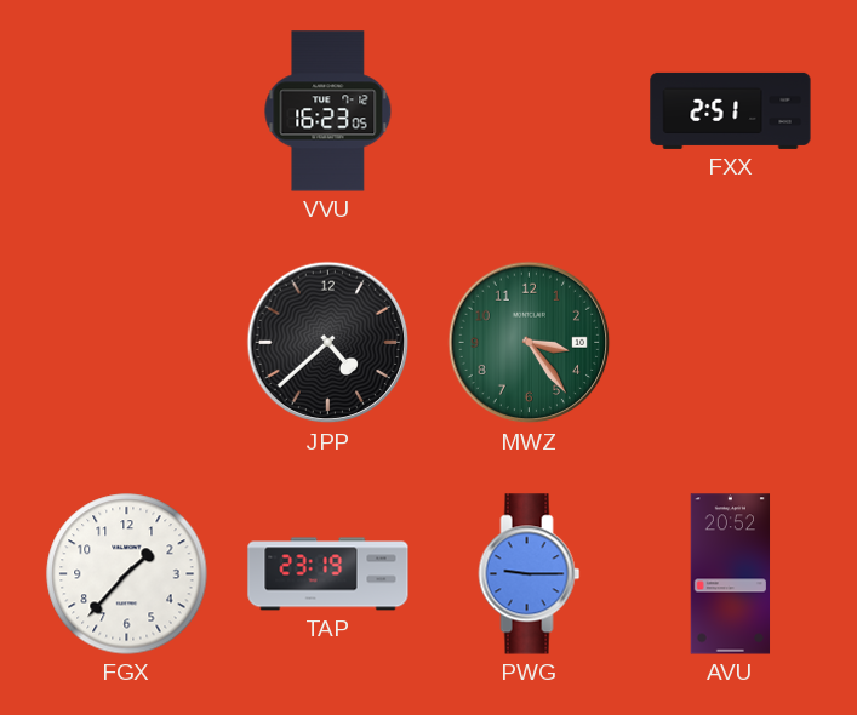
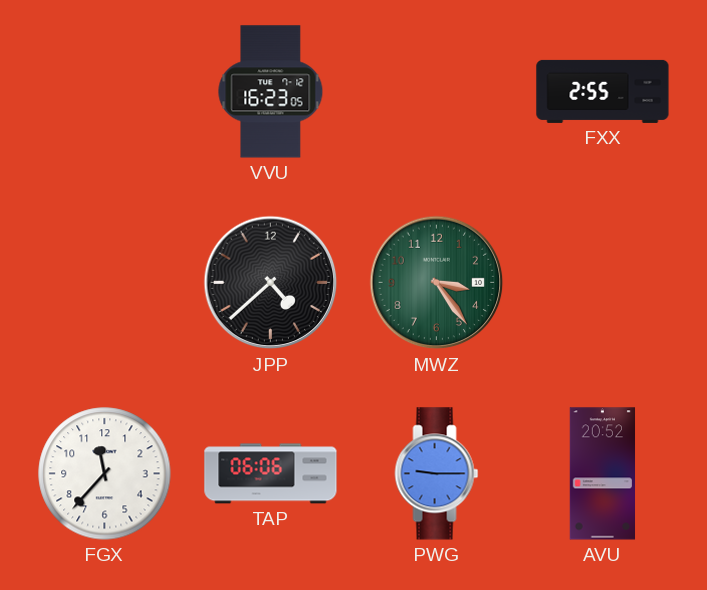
FXX: 2:51 -> 2:55 (603, 91)
FGX: 1:37 -> 11:37 (105, 474)
TAP: 23:19 -> 06:06 (271, 474)
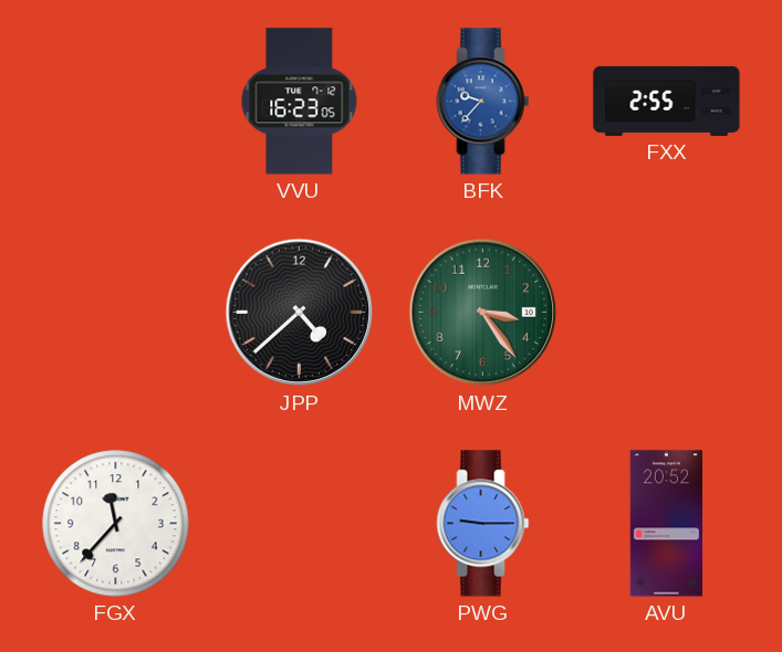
BFK: none -> 9:37 (483, 102)
TAP: 06:06 -> none (271, 474)
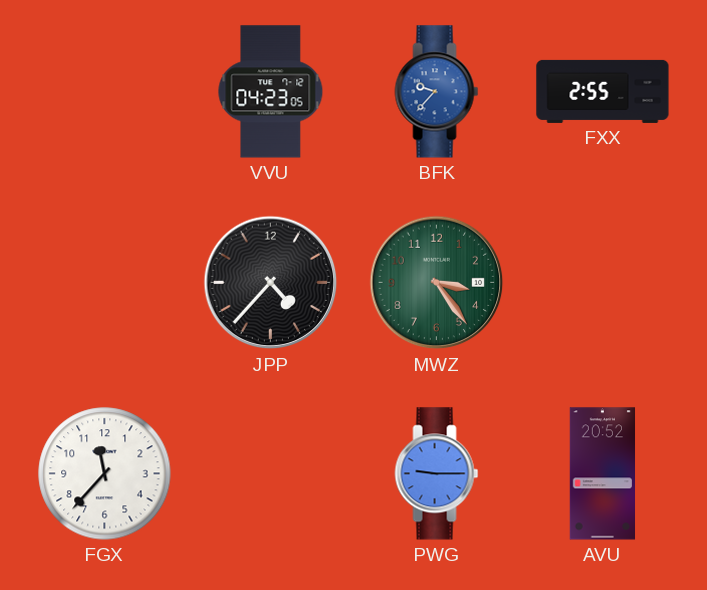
VVU: 16:23 -> 04:23 (271, 92)
JPP: 4:38 -> 4:37 (271, 283)
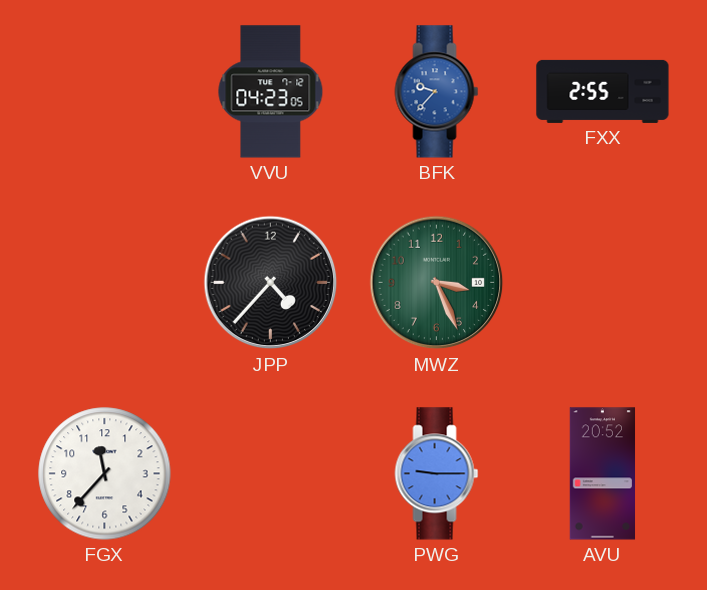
MWZ: 3:24 -> 3:26 (437, 283)
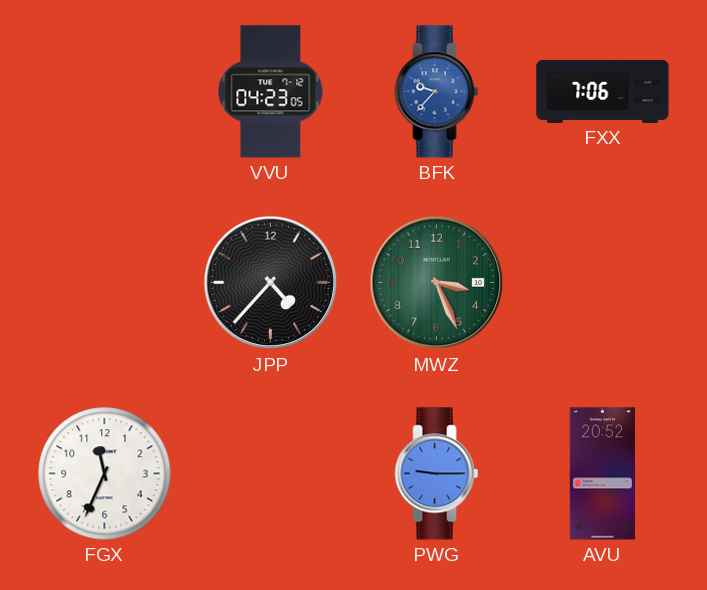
FXX: 2:55 -> 7:06 (603, 91)
FGX: 11:37 -> 11:34 (105, 474)
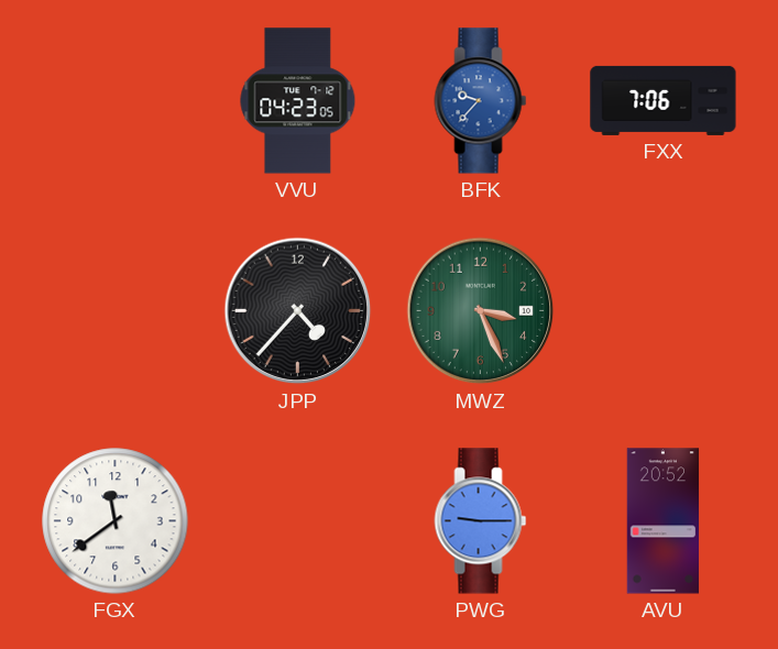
FGX: 11:34 -> 11:39 (116, 521)
